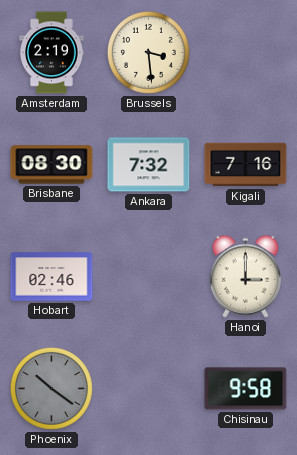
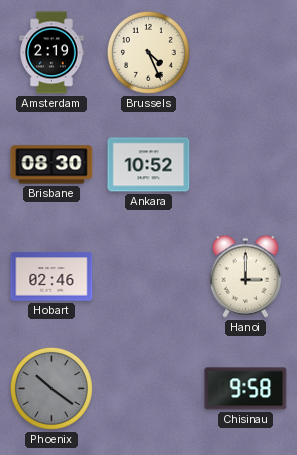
Brussels: 3:29 -> 4:26 (149, 53)
Ankara: 7:32 -> 10:52 (149, 165)
Kigali: 7:16 -> none (246, 165)
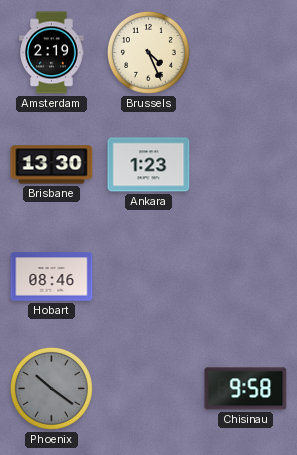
Brisbane: 08:30 -> 13:30 (52, 165)
Ankara: 10:52 -> 1:23 (149, 165)
Hobart: 02:46 -> 08:46 (52, 277)
Hanoi: 3:00 -> none (245, 276)
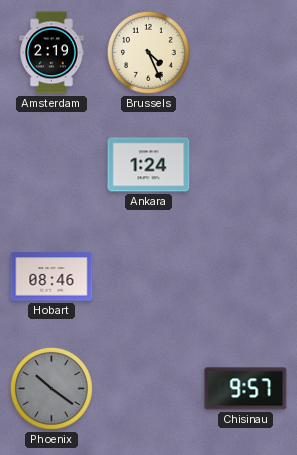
Brisbane: 13:30 -> none (52, 165)
Ankara: 1:23 -> 1:24 (149, 165)
Chisinau: 9:58 -> 9:57 (246, 389)
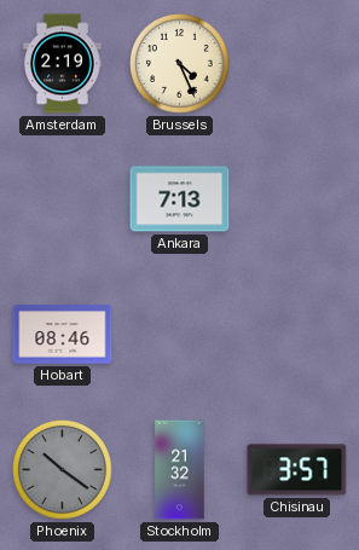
Ankara: 1:24 -> 7:13 (180, 199)
Stockholm: none -> 21:32 (180, 470)
Chisinau: 9:57 -> 3:57 (297, 470)
